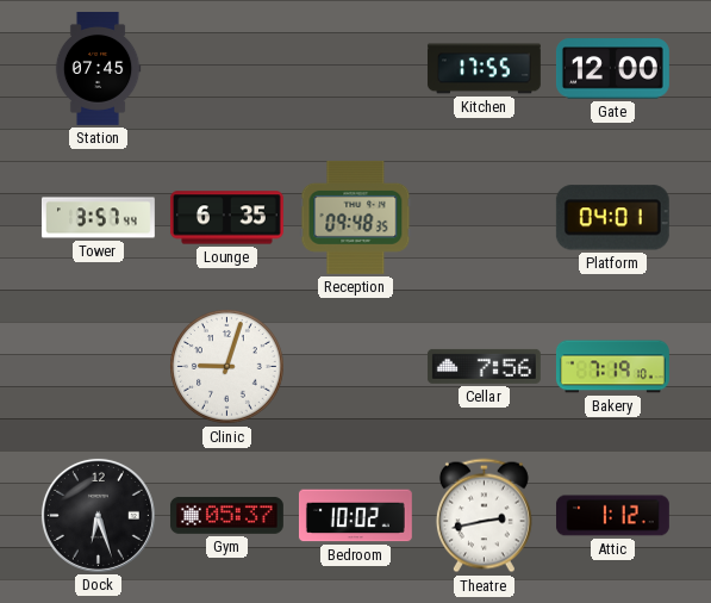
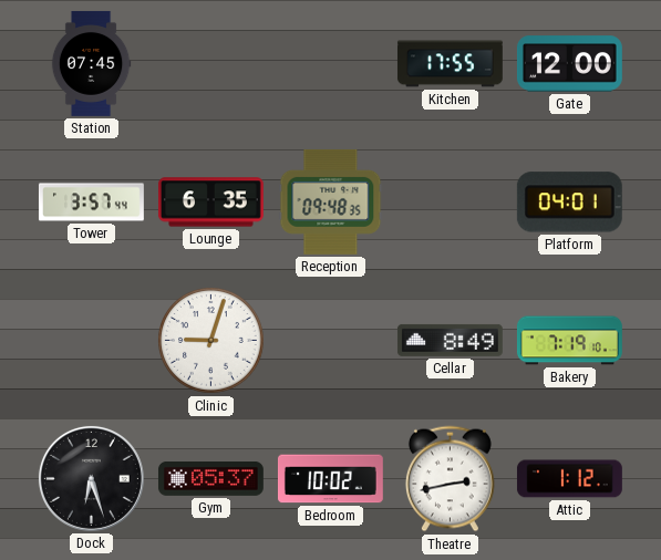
Cellar: 7:56 -> 8:49 (450, 340)
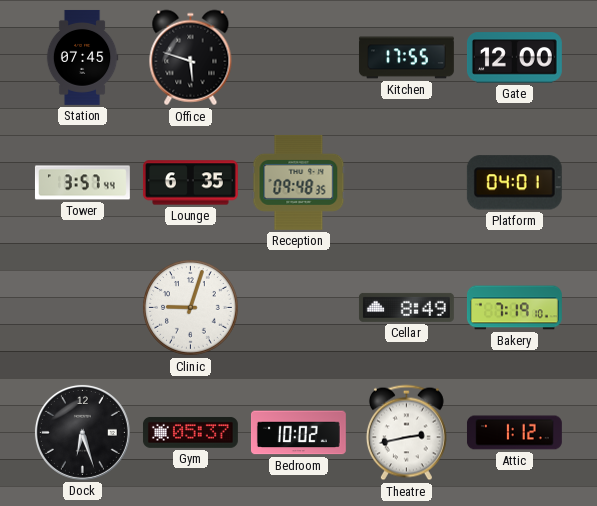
Office: none -> 5:48 (191, 58)
